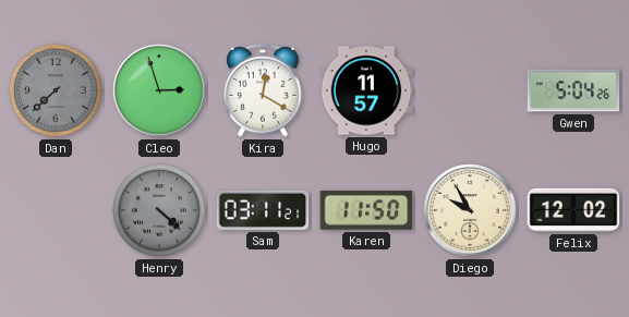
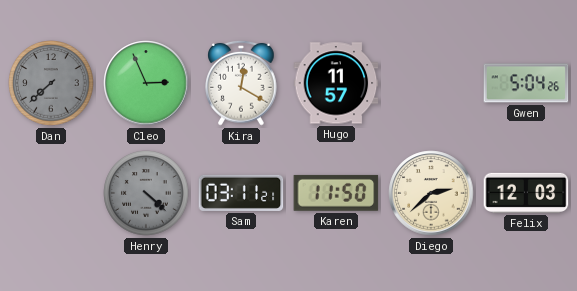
Cleo: 2:57 -> 2:56 (146, 83)
Diego: 9:55 -> 2:38 (431, 193)
Felix: 12:02 -> 12:03 (526, 193)
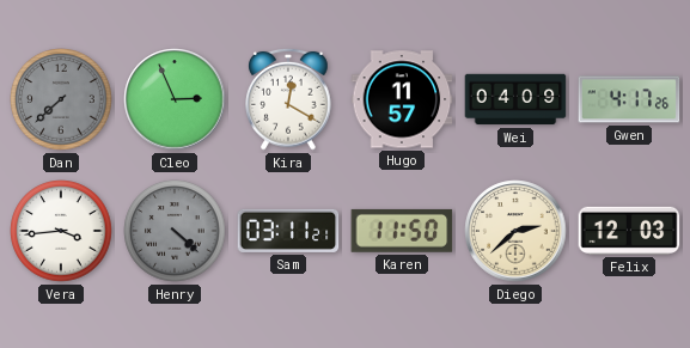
Wei: none -> 04:09 (515, 99)
Gwen: 5:04 -> 4:17 (629, 99)
Vera: none -> 3:44 (61, 231)
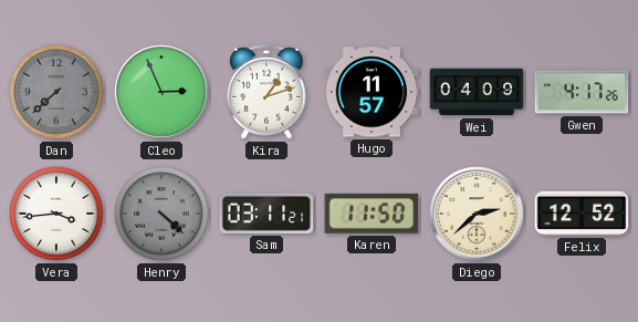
Kira: 12:20 -> 1:12 (266, 92)
Felix: 12:03 -> 12:52 (582, 214)
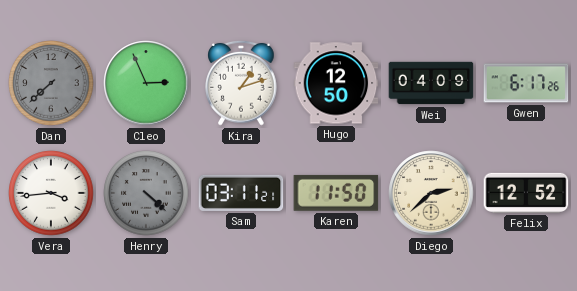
Hugo: 11:57 -> 12:50 (336, 83)
Gwen: 4:17 -> 6:17 (526, 83)
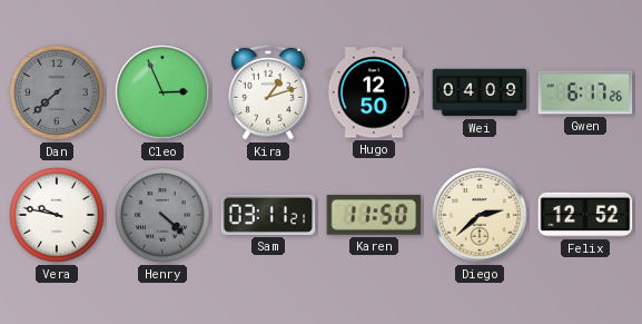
Vera: 3:44 -> 9:47 (57, 215)
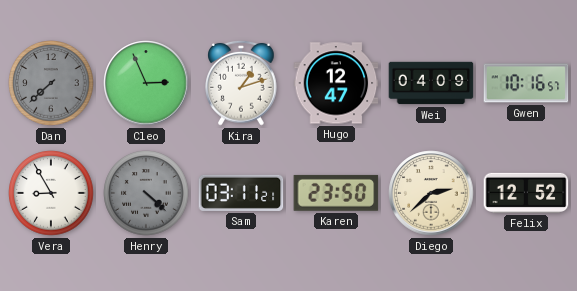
Hugo: 12:50 -> 12:47 (336, 83)
Gwen: 6:17 -> 10:16 (526, 83)
Vera: 9:47 -> 8:55 (51, 193)
Karen: 11:50 -> 23:50 (336, 193)
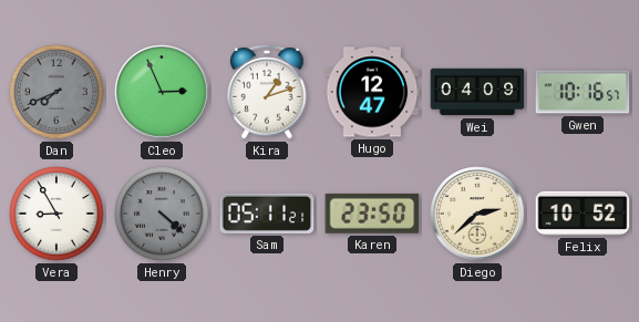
Dan: 7:38 -> 7:41 (56, 92)
Sam: 03:11 -> 05:11 (267, 214)
Felix: 12:52 -> 10:52 (583, 214)
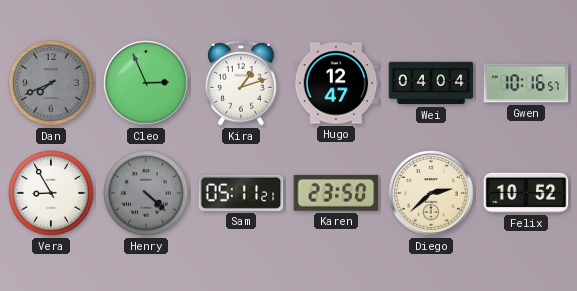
Wei: 04:09 -> 04:04 (431, 83)
